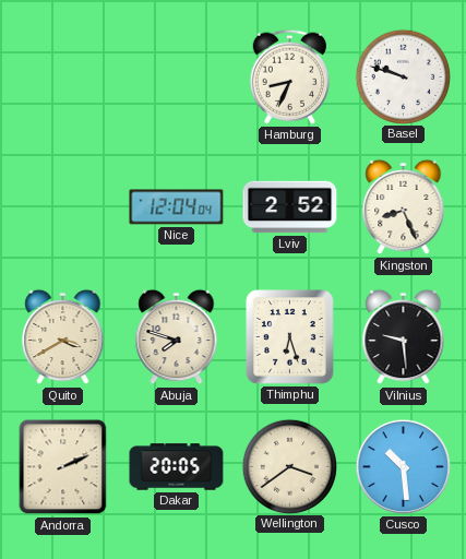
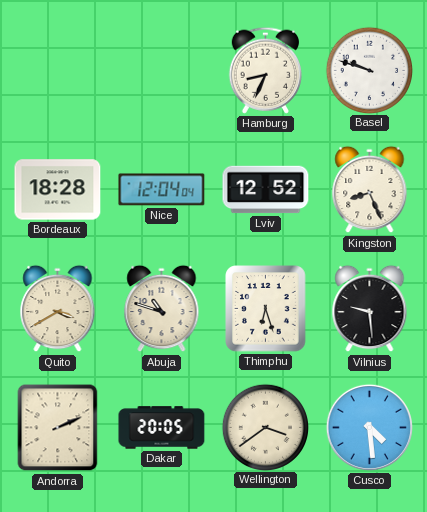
Bordeaux: none -> 18:28 (58, 190)
Lviv: 2:52 -> 12:52 (266, 190)
Abuja: 7:48 -> 10:48 (162, 309)
Cusco: 10:29 -> 4:29 (369, 427)
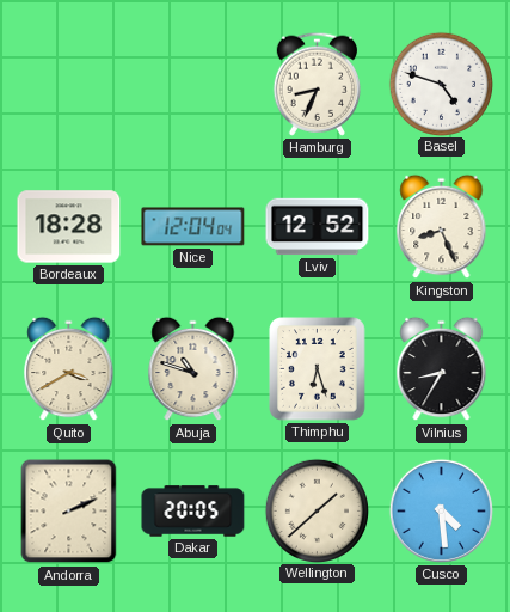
Basel: 9:48 -> 4:48 (441, 84)
Vilnius: 9:29 -> 8:35 (442, 369)
Wellington: 3:39 -> 1:38 (317, 510)
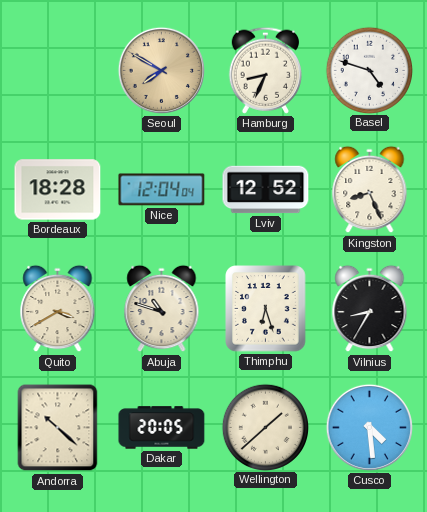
Seoul: none -> 7:50 (161, 70)
Andorra: 2:11 -> 10:22 (58, 428)
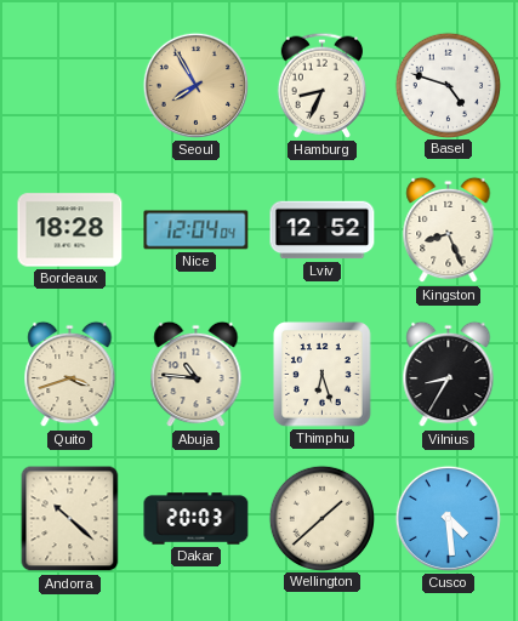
Seoul: 7:50 -> 7:55 (195, 85)
Quito: 3:40 -> 3:42 (70, 375)
Abuja: 10:48 -> 10:46 (197, 375)
Dakar: 20:05 -> 20:03 (197, 519)
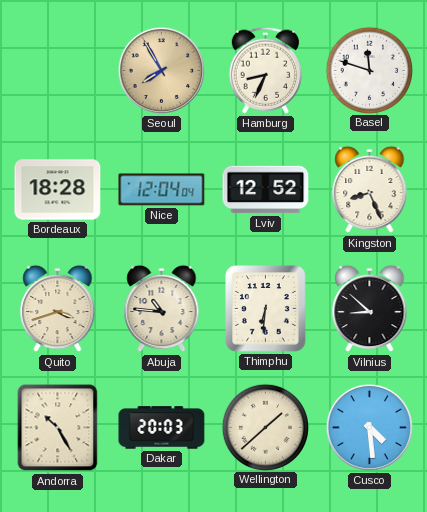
Basel: 4:48 -> 11:48 (369, 70)
Thimphu: 6:27 -> 6:31 (266, 309)
Vilnius: 8:35 -> 8:52 (370, 309)
Andorra: 10:22 -> 10:25 (58, 428)
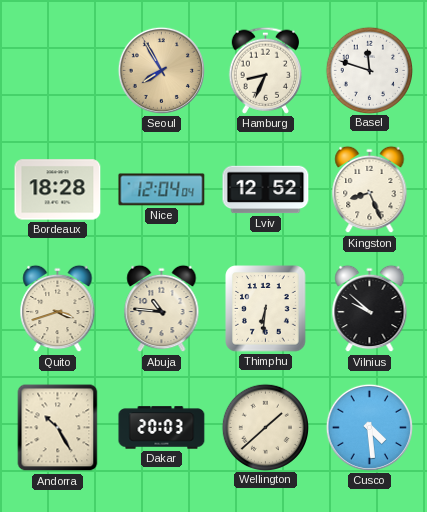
Vilnius: 8:52 -> 9:52 (370, 309)
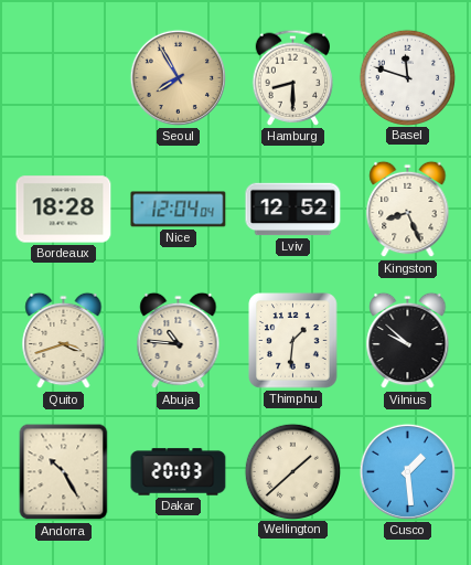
Hamburg: 8:34 -> 8:30 (292, 77)
Thimphu: 6:31 -> 1:31 (293, 341)
Cusco: 4:29 -> 1:29 (407, 471)
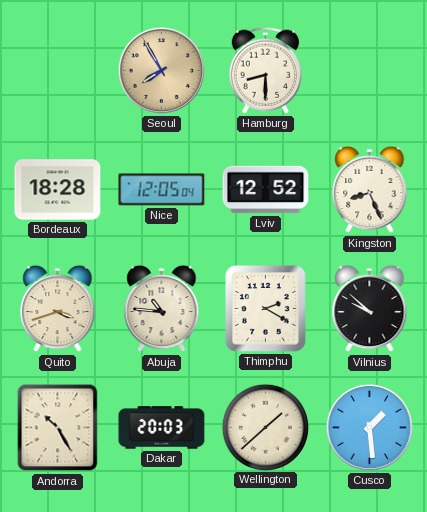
Basel: 11:48 -> none (407, 77)
Nice: 12:04 -> 12:05 (162, 190)
Thimphu: 1:31 -> 2:20 (266, 309)
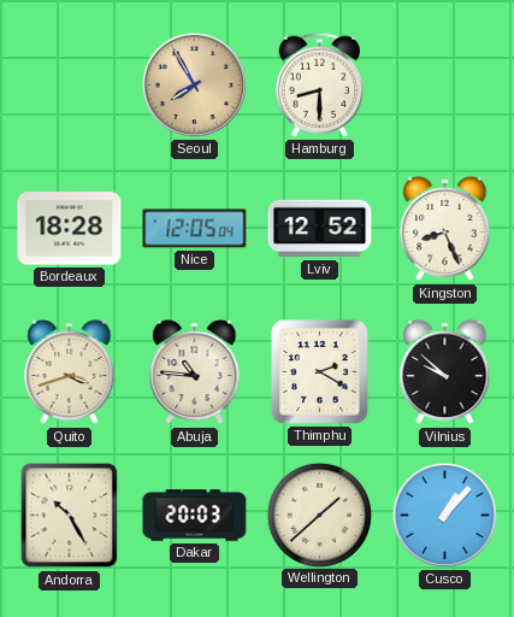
Cusco: 1:29 -> 1:07 (444, 515)
